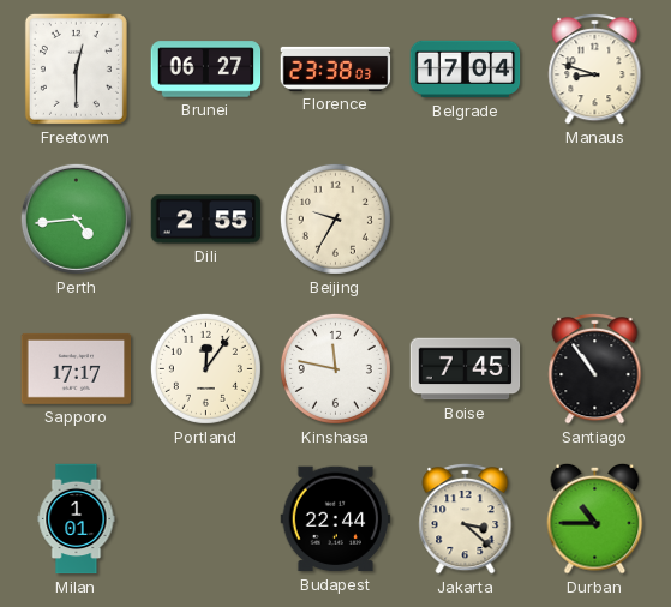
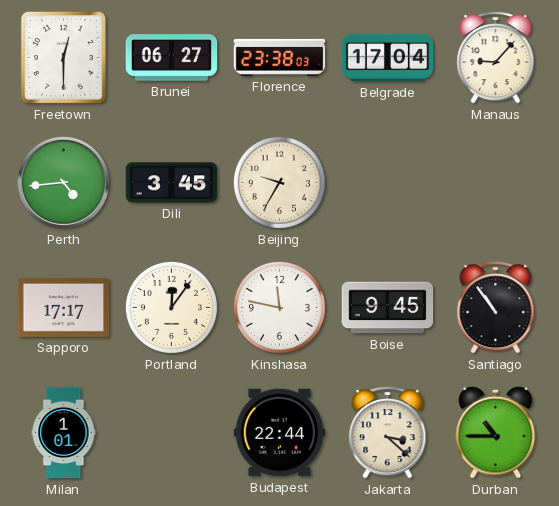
Manaus: 8:48 -> 9:07 (496, 58)
Dili: 2:55 -> 3:45 (172, 183)
Boise: 7:45 -> 9:45 (388, 308)
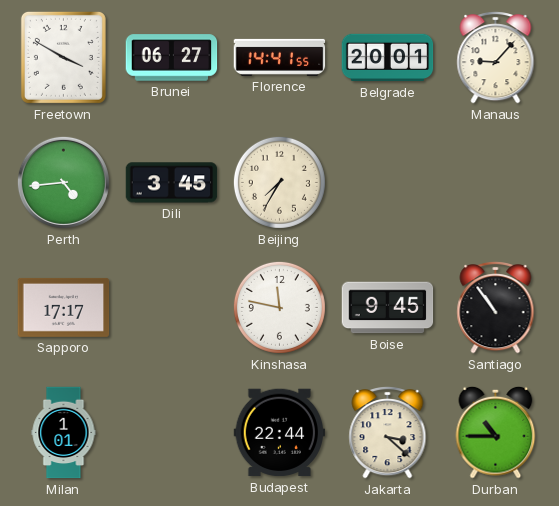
Freetown: 12:30 -> 3:50 (63, 57)
Florence: 23:38 -> 14:41 (280, 57)
Belgrade: 17:04 -> 20:01 (388, 58)
Beijing: 9:35 -> 7:35 (279, 182)
Portland: 12:06 -> none (171, 307)
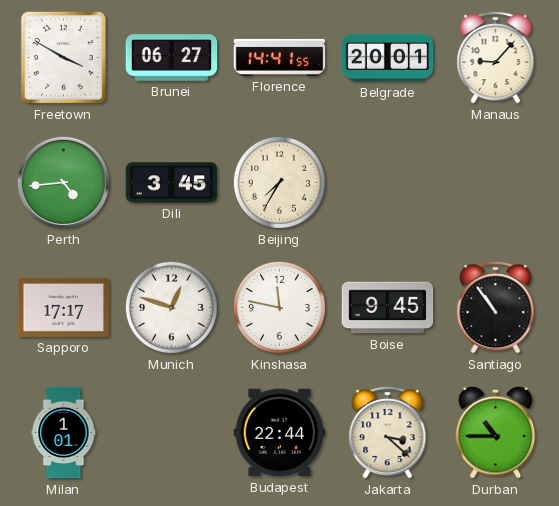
Munich: none -> 12:48 (171, 307)
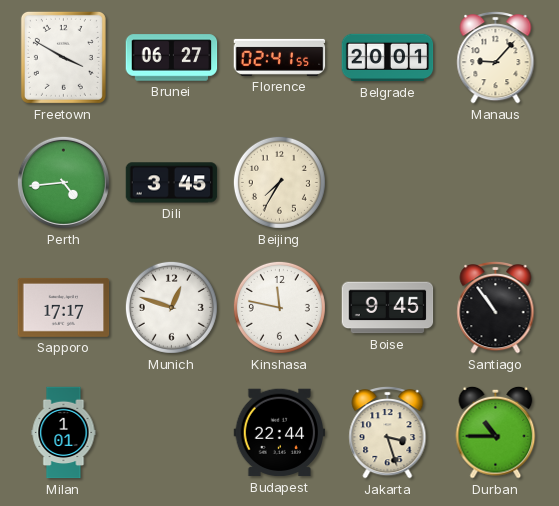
Florence: 14:41 -> 02:41 (280, 57)
Jakarta: 3:22 -> 3:27 (388, 433)
